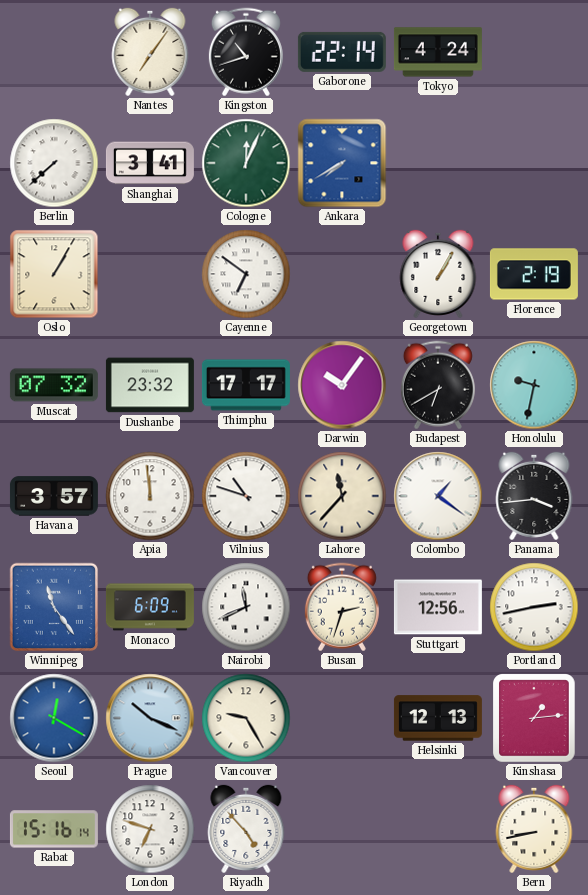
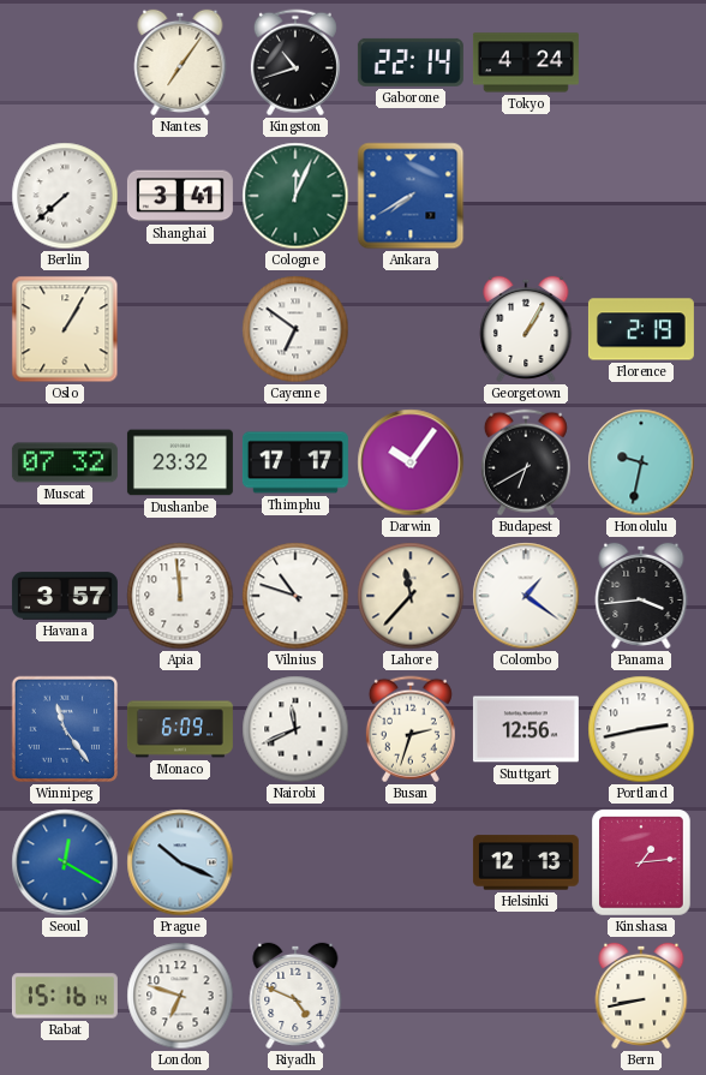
Vancouver: 9:25 -> none (246, 718)
Riyadh: 4:53 -> 4:49 (295, 996)
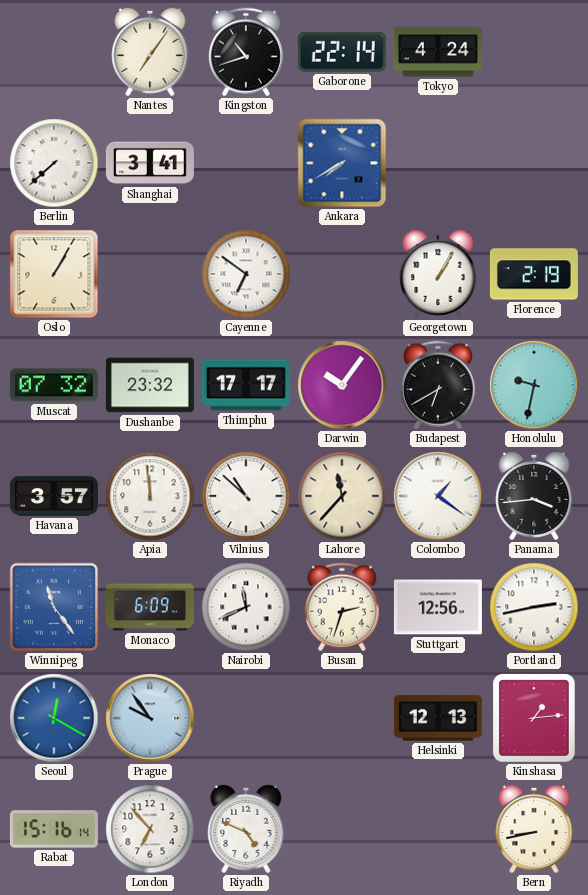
Cologne: 12:04 -> none (295, 196)
Vilnius: 10:48 -> 10:52 (246, 496)
Prague: 10:19 -> 9:54 (150, 718)
London: 6:48 -> 6:53 (150, 829)
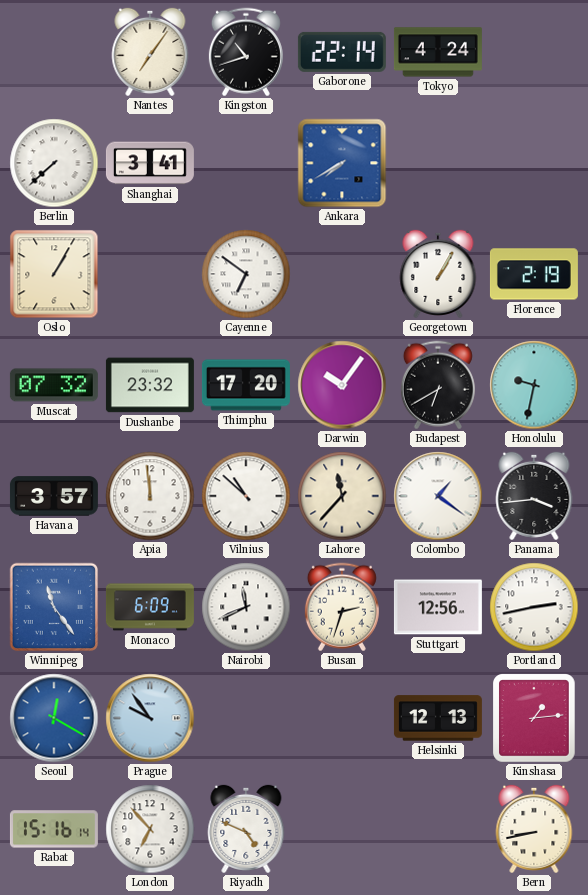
Thimphu: 17:17 -> 17:20 (246, 385)
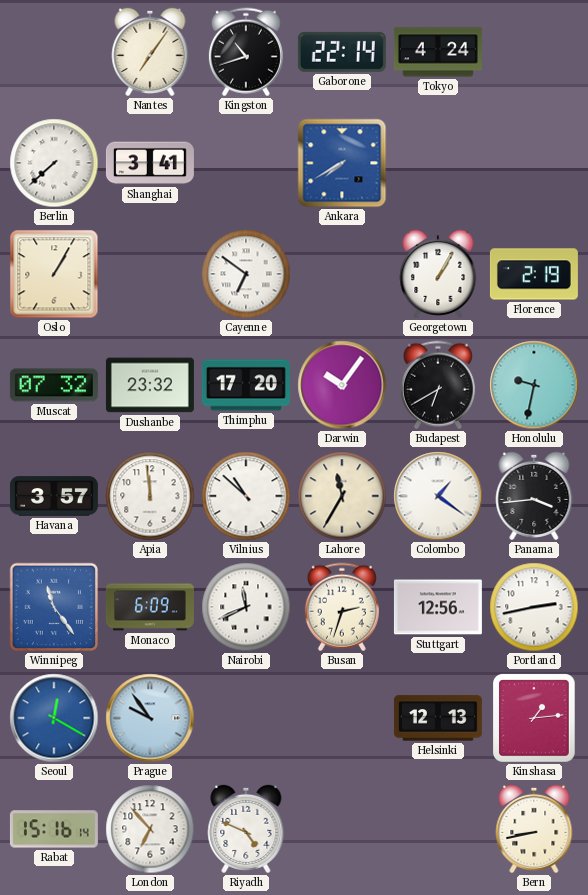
Lahore: 11:37 -> 11:35 (342, 496)
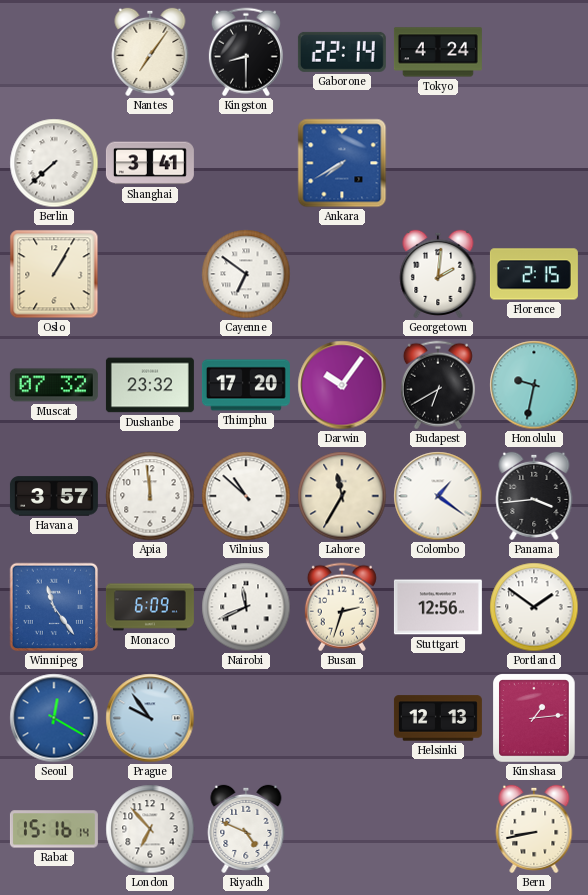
Kingston: 10:42 -> 8:30 (246, 52)
Georgetown: 1:05 -> 2:01 (438, 274)
Florence: 2:19 -> 2:15 (534, 274)
Portland: 2:43 -> 1:51 (534, 607)
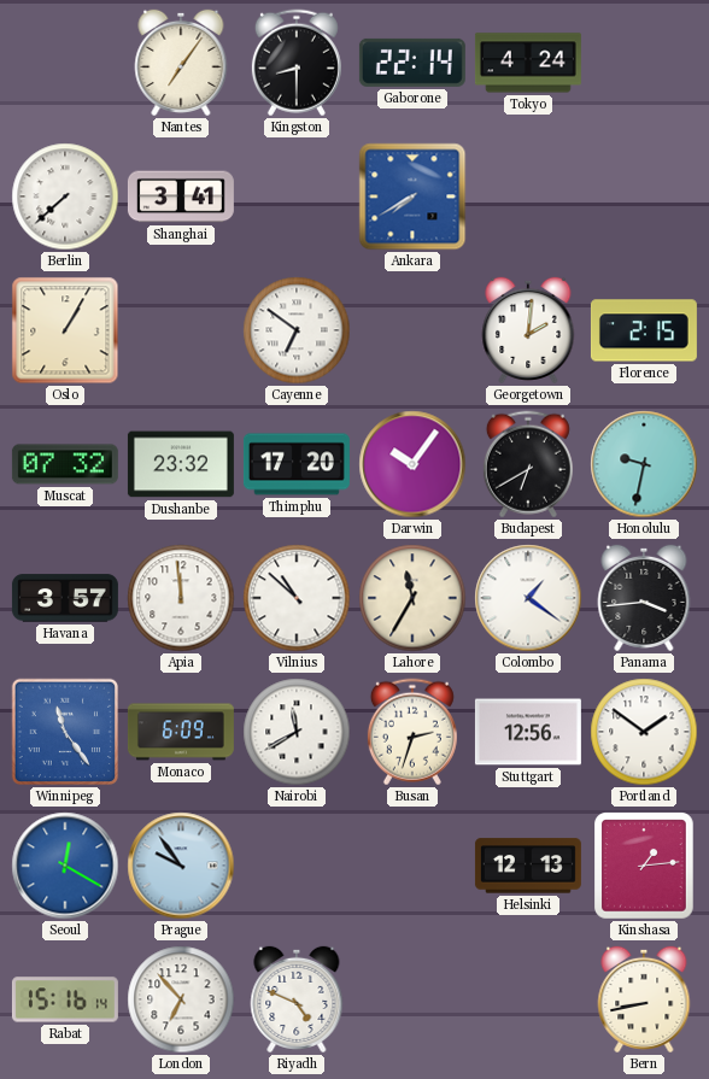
Nairobi: 11:41 -> 11:40 (297, 732)
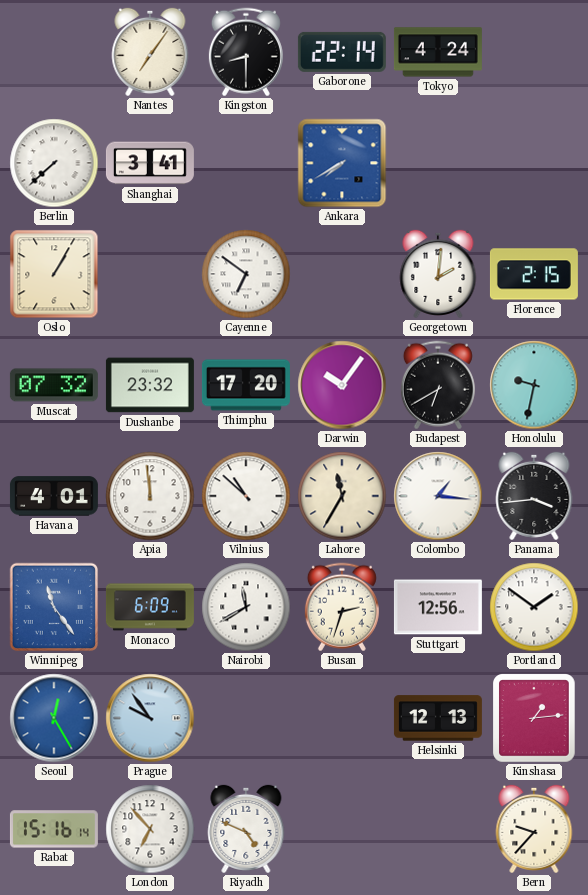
Havana: 3:57 -> 4:01 (54, 496)
Colombo: 1:21 -> 1:16 (438, 496)
Seoul: 12:20 -> 12:25 (54, 718)
Bern: 8:43 -> 9:37 (534, 829)
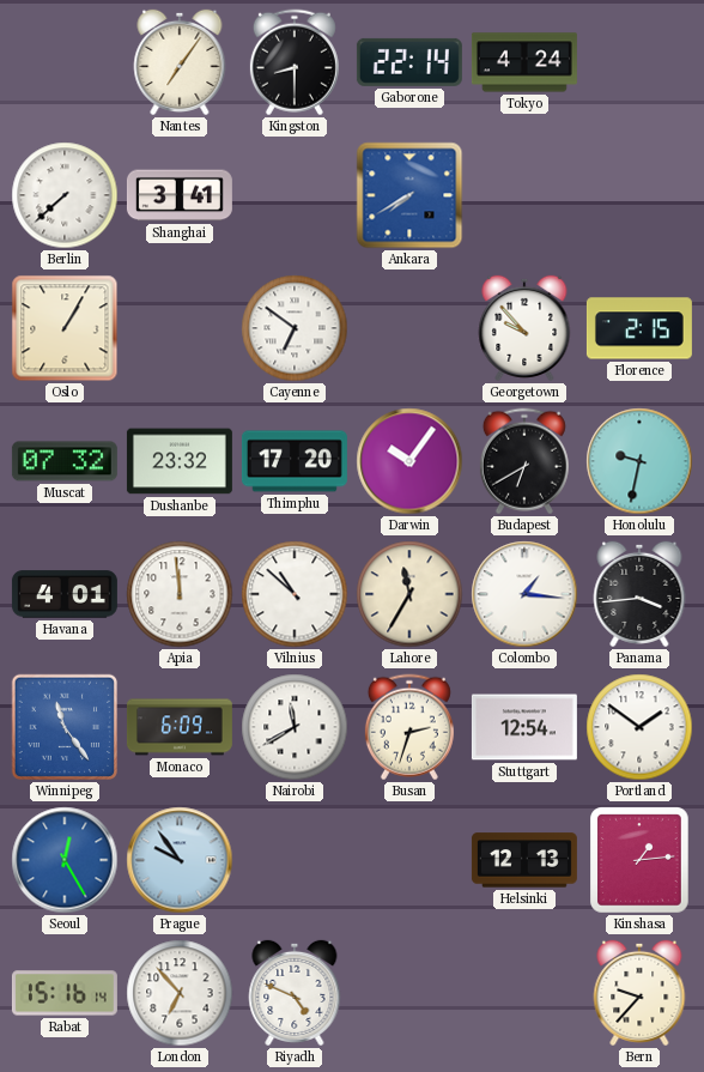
Georgetown: 2:01 -> 9:53 (524, 328)
Stuttgart: 12:56 -> 12:54 (524, 727)
